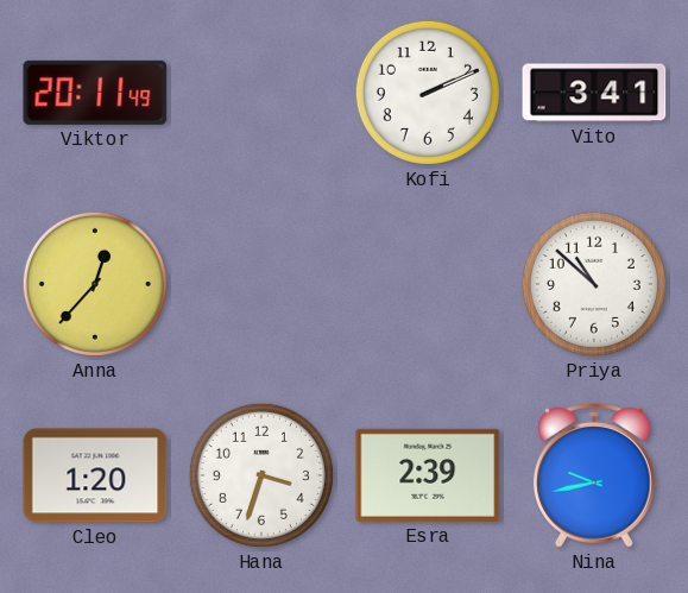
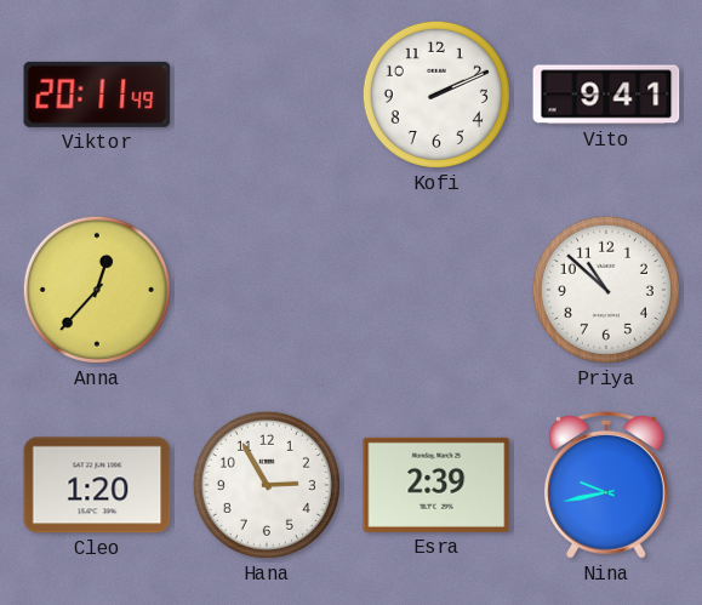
Vito: 3:41 -> 9:41 (606, 95)
Hana: 3:33 -> 2:55 (267, 485)
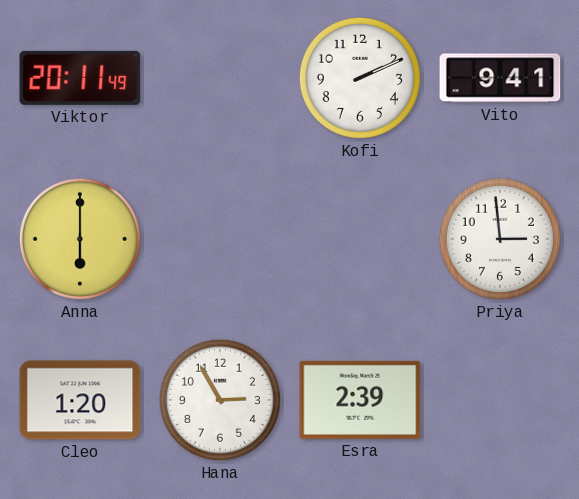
Anna: 12:37 -> 6:00 (80, 239)
Priya: 10:52 -> 2:59 (500, 239)
Nina: 9:43 -> none (606, 486)
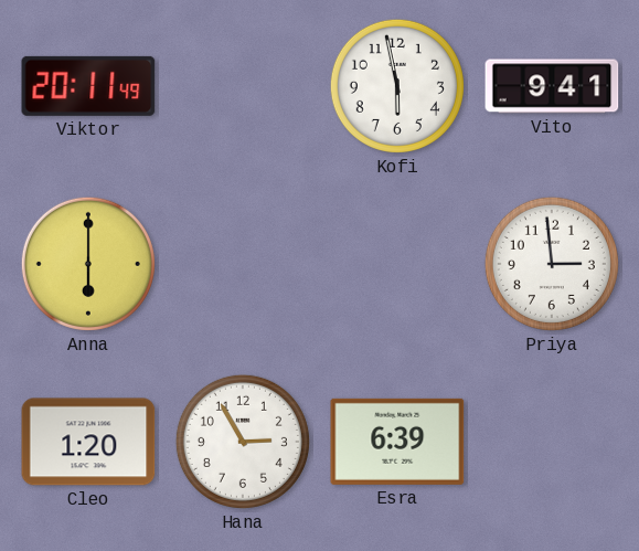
Kofi: 2:11 -> 5:58 (397, 86)
Esra: 2:39 -> 6:39 (397, 442)
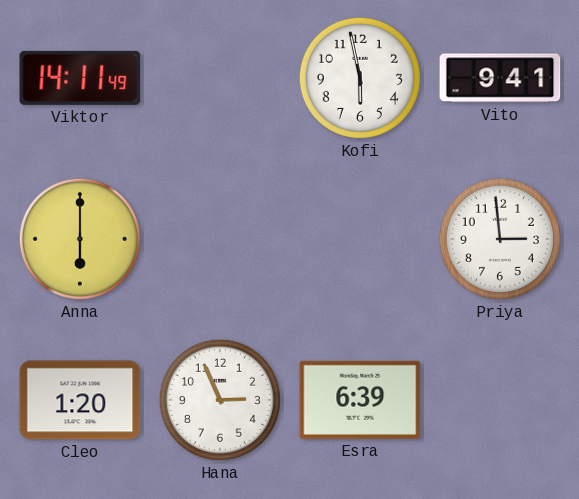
Viktor: 20:11 -> 14:11 (80, 78)
Hana: 2:55 -> 2:56 (220, 400)
